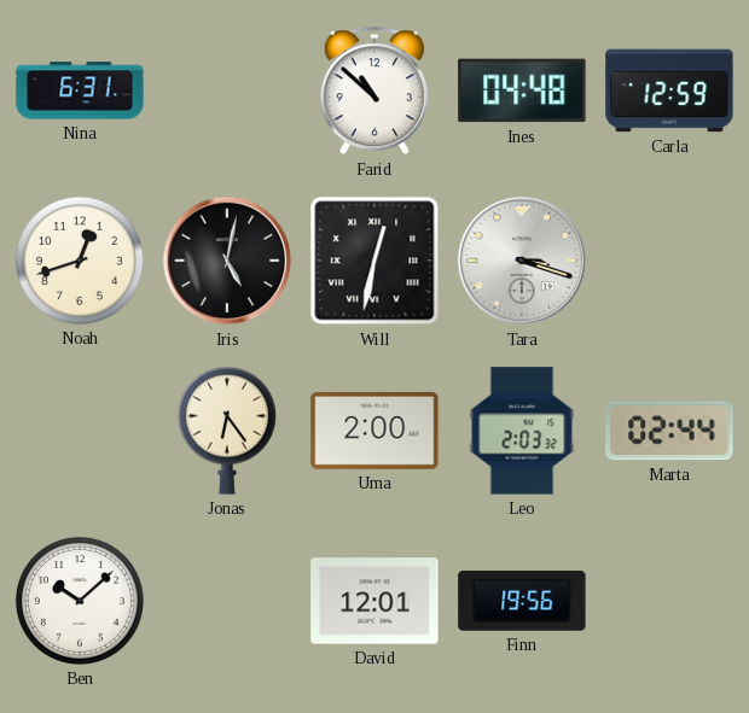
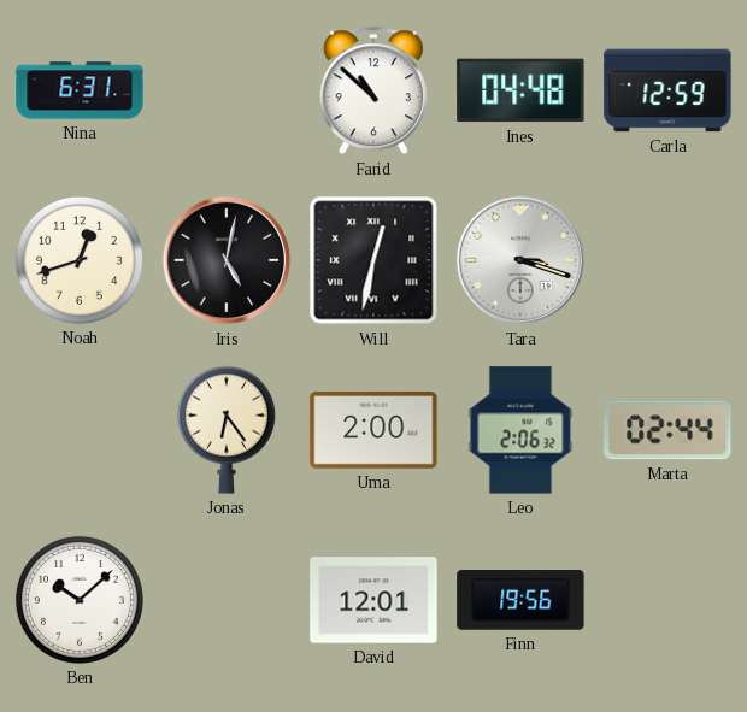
Leo: 2:03 -> 2:06 (520, 430)
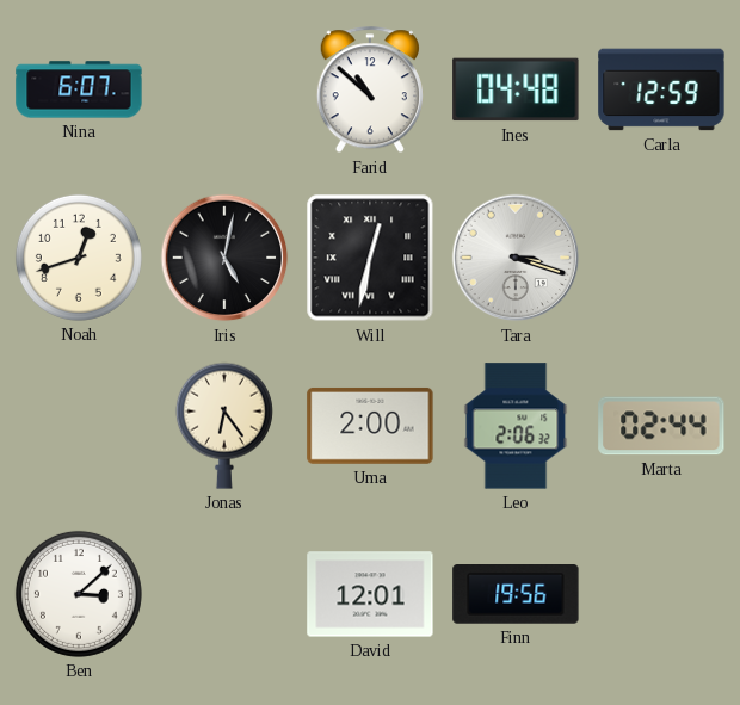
Nina: 6:31 -> 6:07 (79, 89)
Ben: 10:08 -> 3:08 (79, 594)
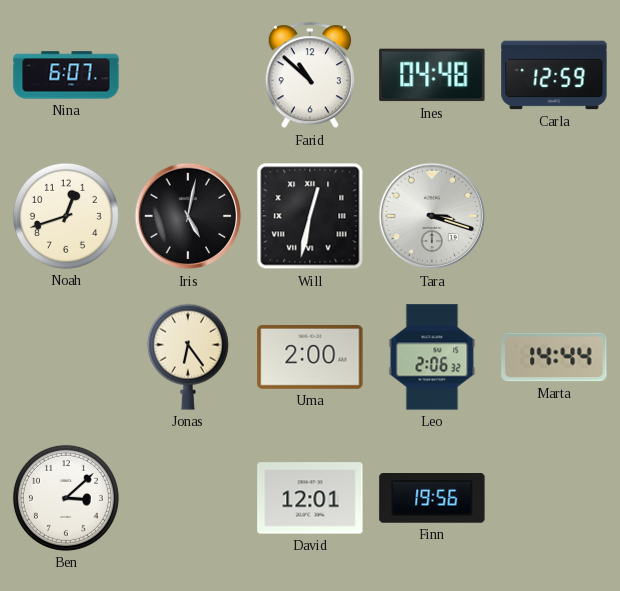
Marta: 02:44 -> 14:44 (554, 357)
